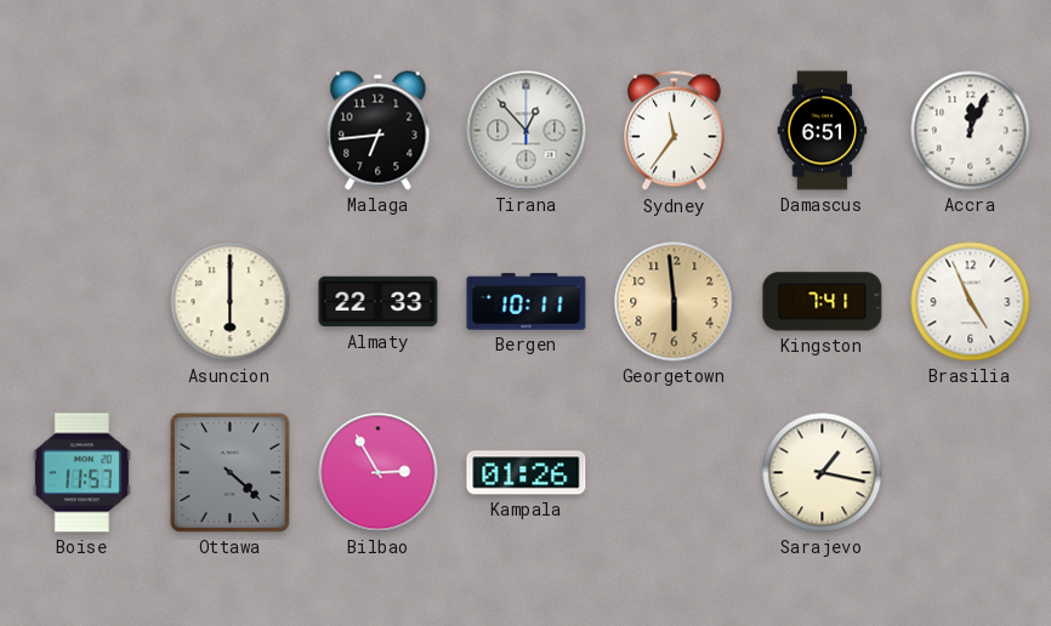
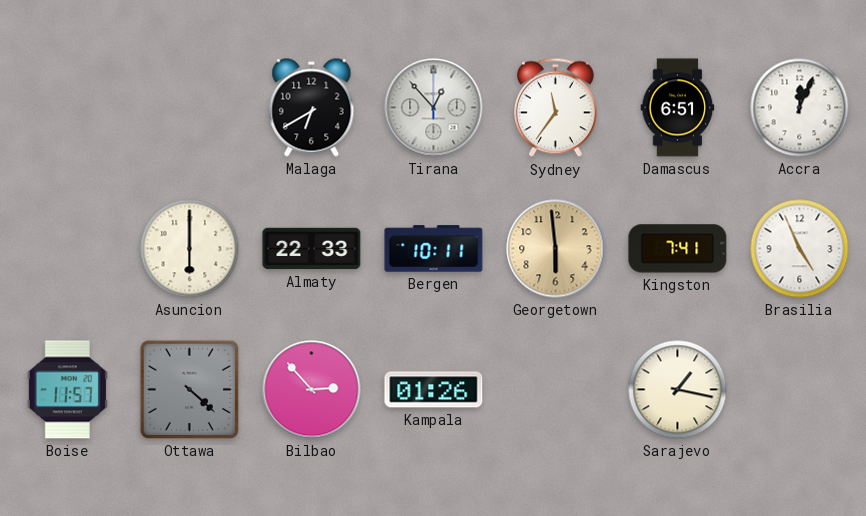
Malaga: 6:44 -> 6:40 (312, 108)
Bilbao: 2:55 -> 2:53 (312, 390)
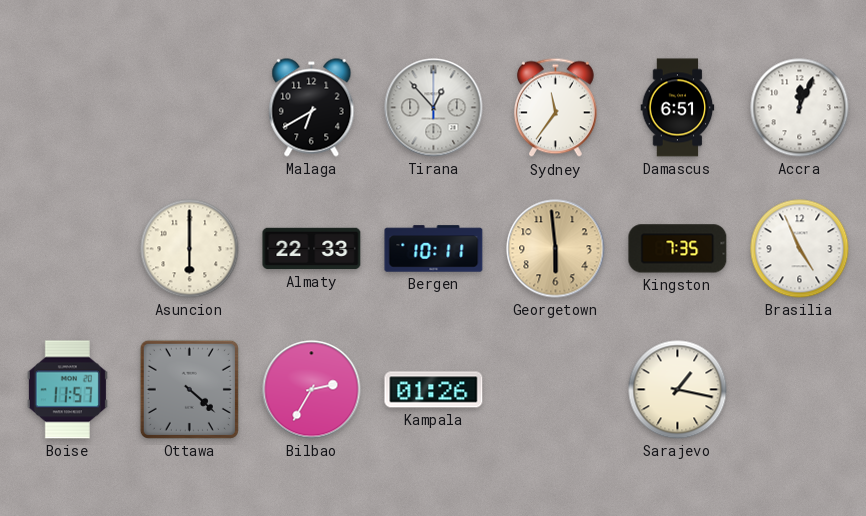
Kingston: 7:41 -> 7:35 (678, 249)
Bilbao: 2:53 -> 2:35 (312, 390)
